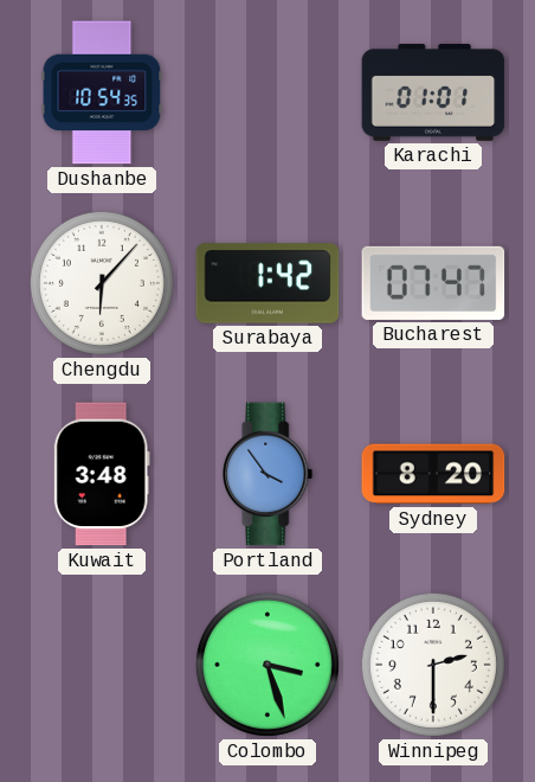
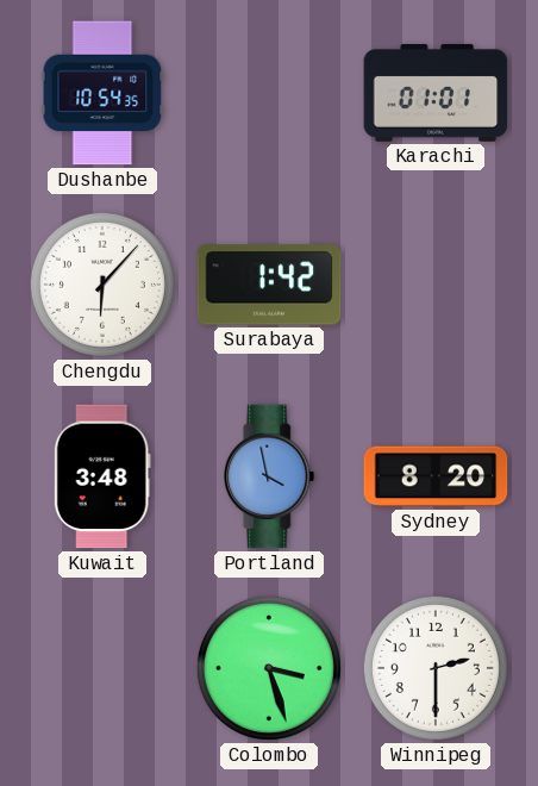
Bucharest: 07:47 -> none (433, 283)
Portland: 3:54 -> 3:58 (269, 476)
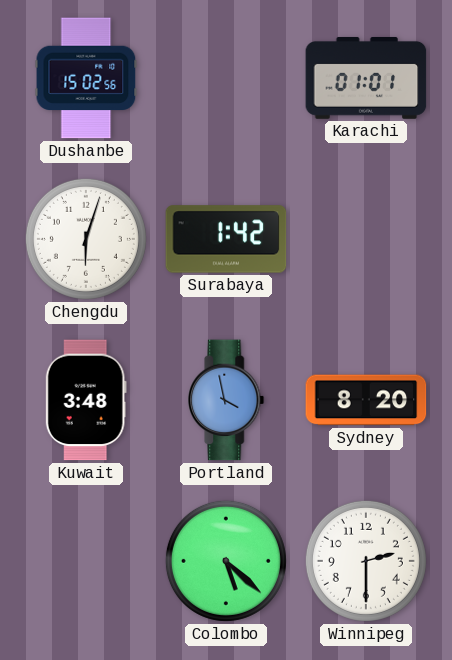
Dushanbe: 10:54 -> 15:02 (86, 78)
Chengdu: 6:07 -> 6:03 (86, 239)
Colombo: 3:27 -> 5:22 (226, 561)
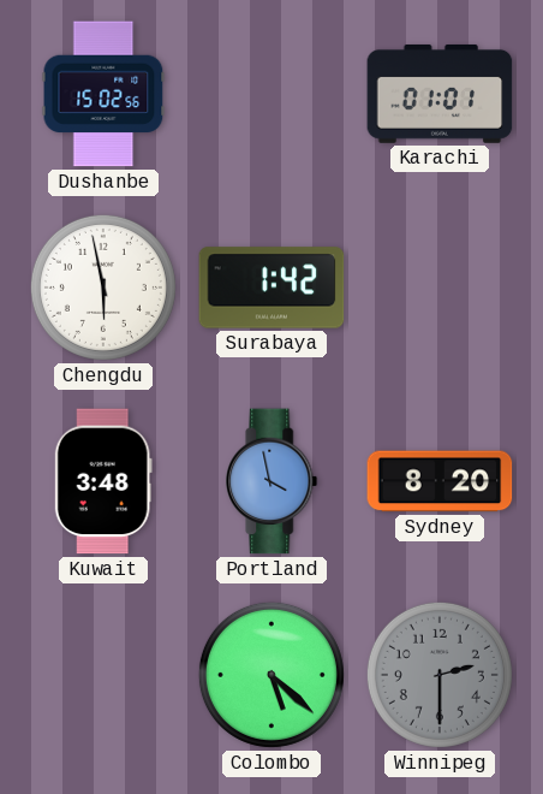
Chengdu: 6:03 -> 5:58 (103, 288)
Winnipeg dial: white -> grey (440, 675)
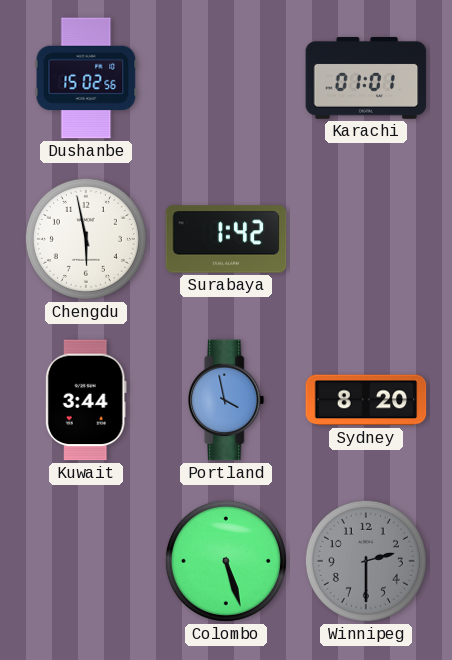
Kuwait: 3:48 -> 3:44 (86, 400)
Colombo: 5:22 -> 5:27 (226, 561)
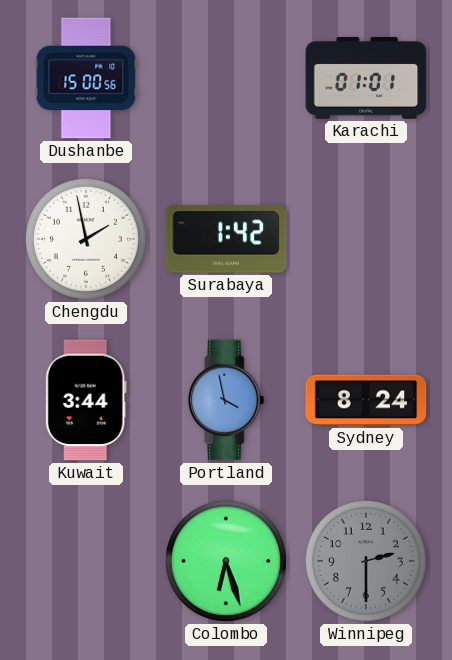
Dushanbe: 15:02 -> 15:00 (86, 78)
Chengdu: 5:58 -> 1:58 (86, 239)
Sydney: 8:20 -> 8:24 (366, 400)
Colombo: 5:27 -> 6:27 (226, 561)
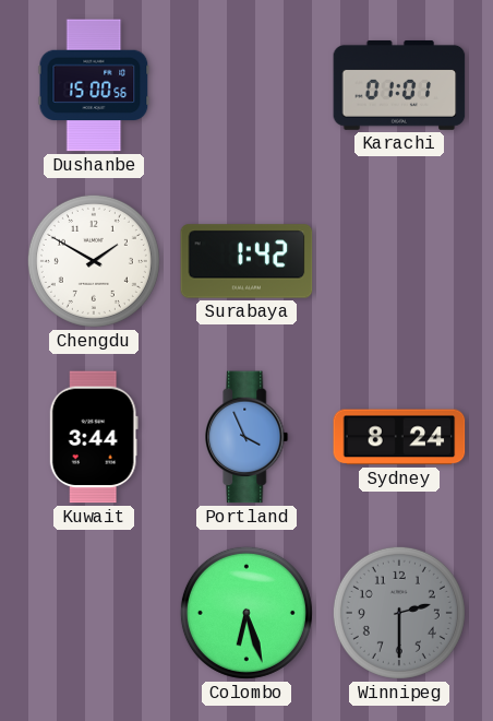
Chengdu: 1:58 -> 1:50 (94, 261)
Portland: 3:58 -> 3:56 (246, 437)
